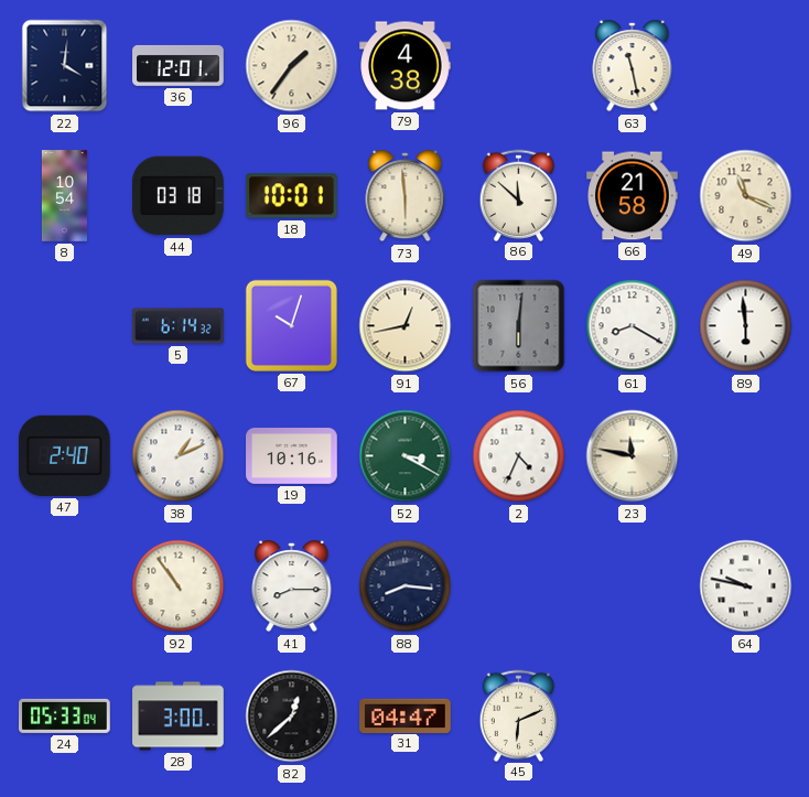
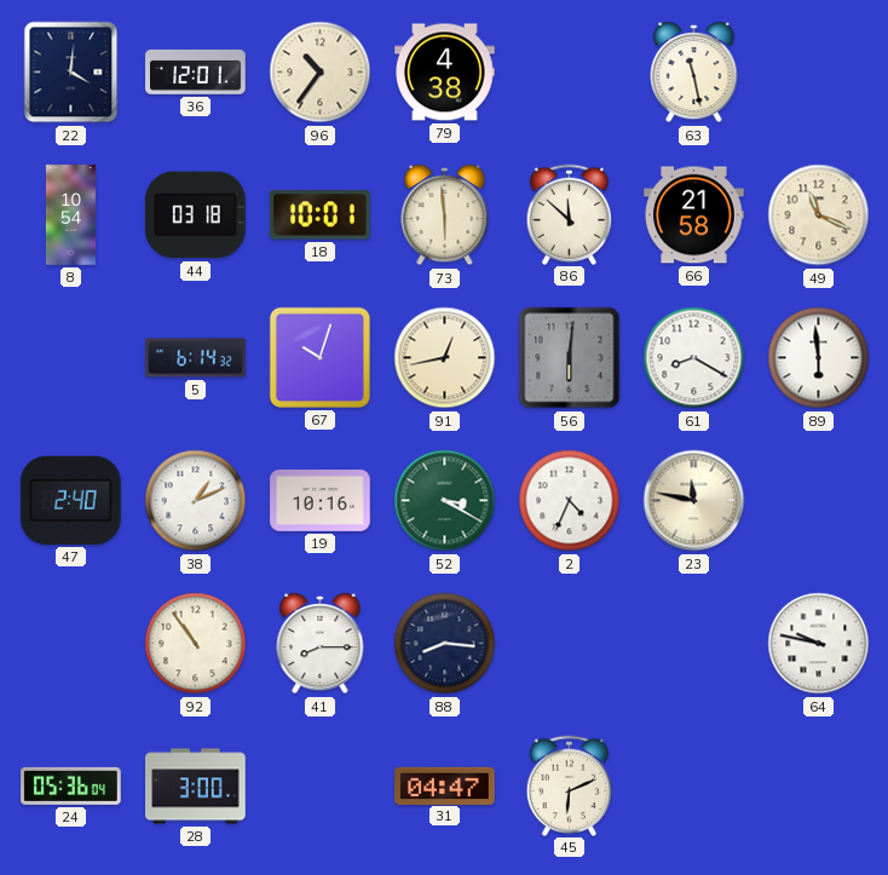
96: 1:36 -> 10:36 (321, 73)
24: 05:33 -> 05:36 (71, 785)
82: 12:38 -> none (292, 717)
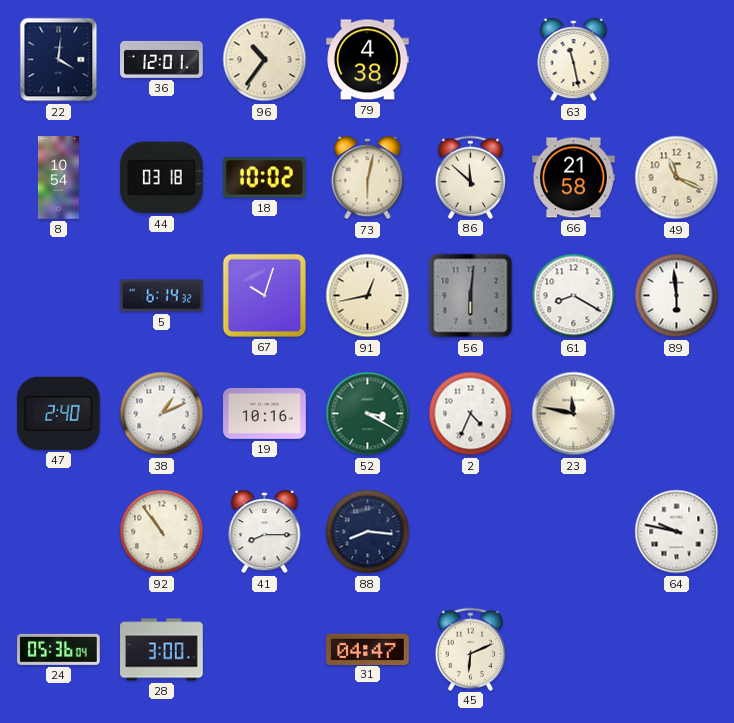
18: 10:01 -> 10:02 (264, 178)
73: 5:59 -> 6:02 (368, 178)
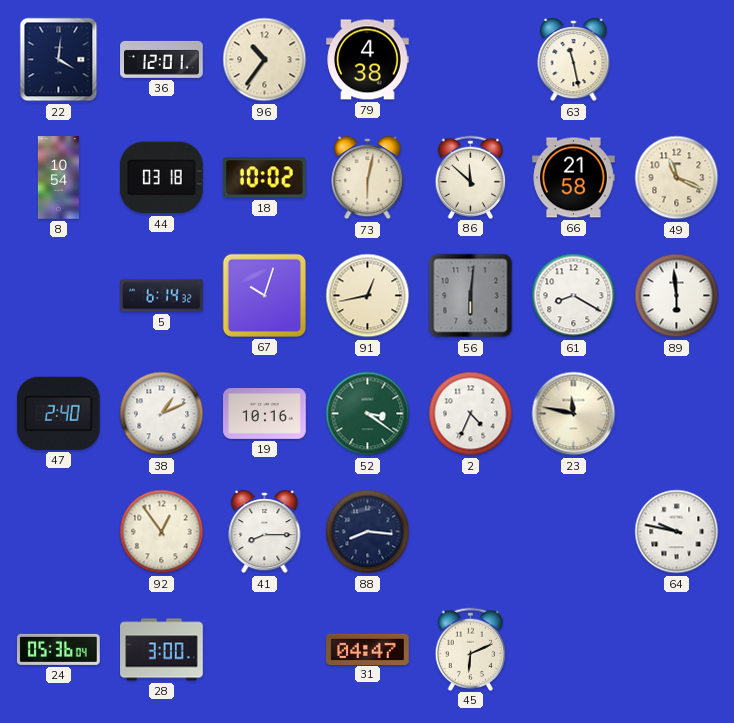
52: 3:20 -> 3:21 (368, 414)
92: 10:54 -> 12:54 (162, 532)
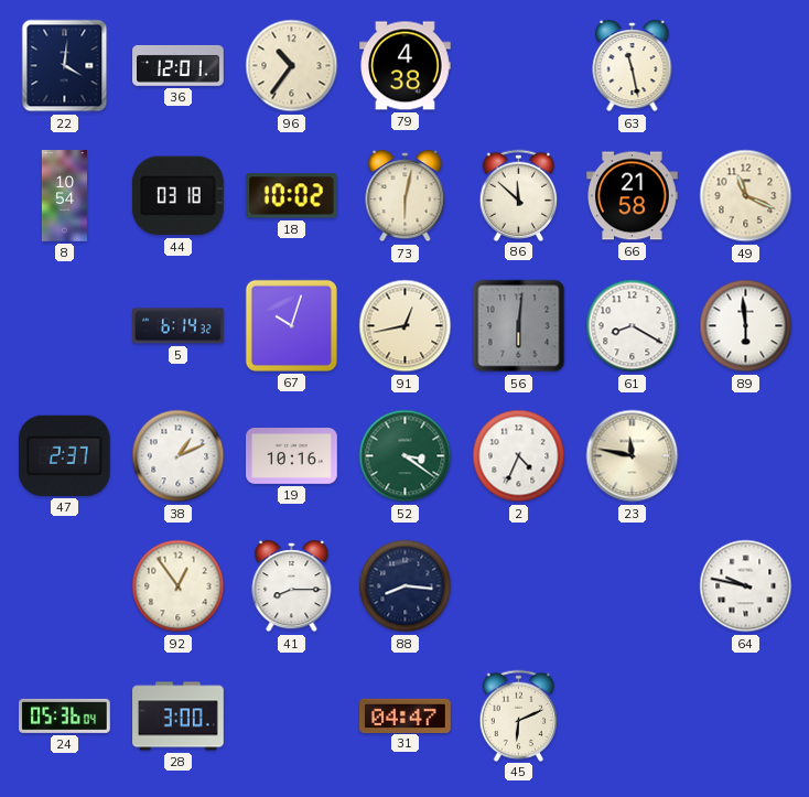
47: 2:40 -> 2:37 (64, 455)
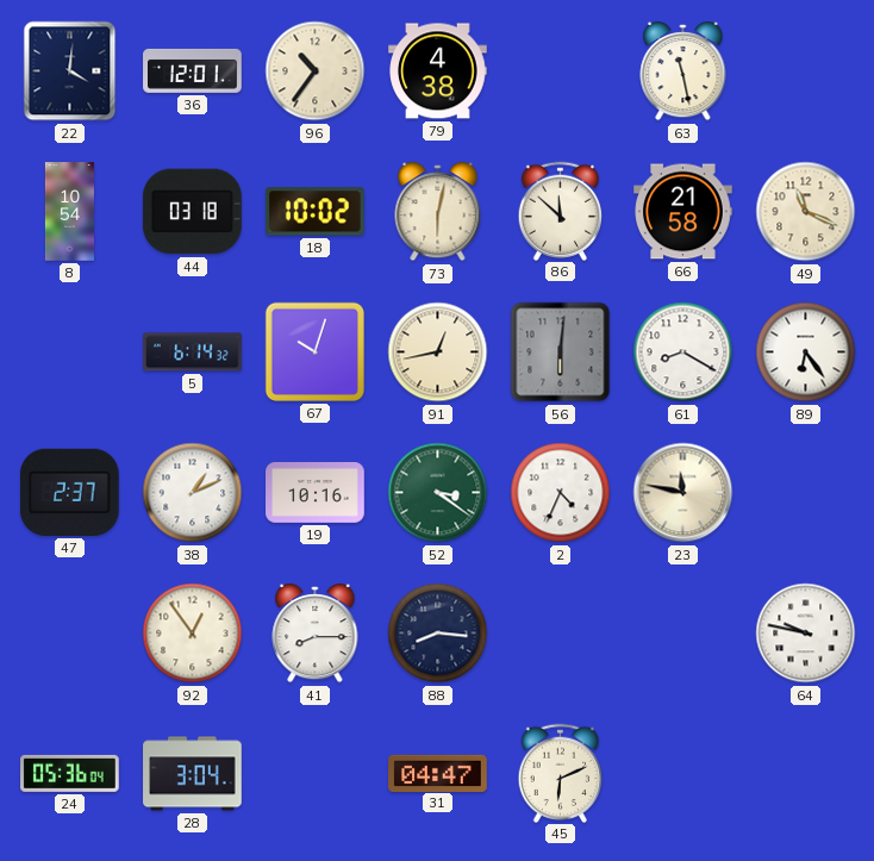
89: 5:59 -> 6:24 (806, 352)
28: 3:00 -> 3:04 (193, 774)
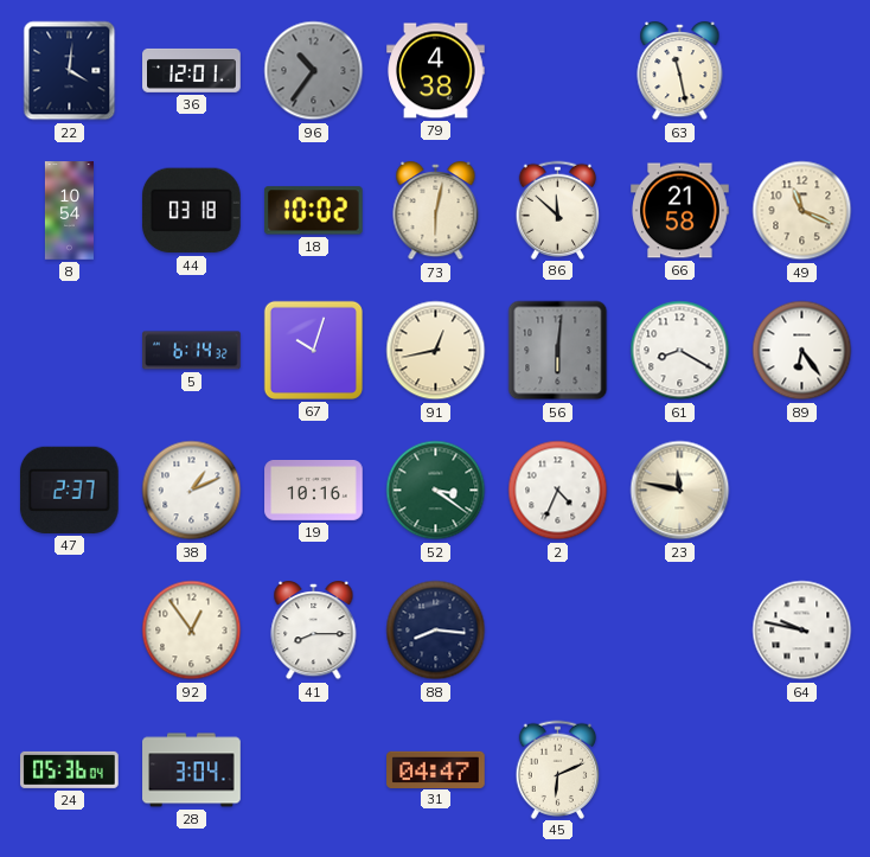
96 dial: cream -> grey (314, 71)
